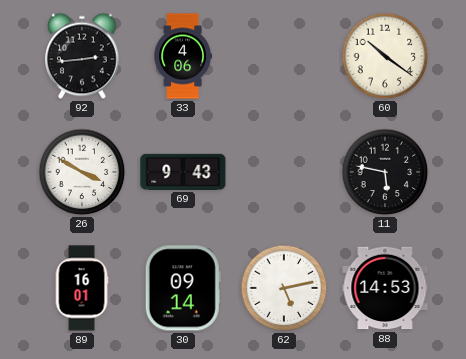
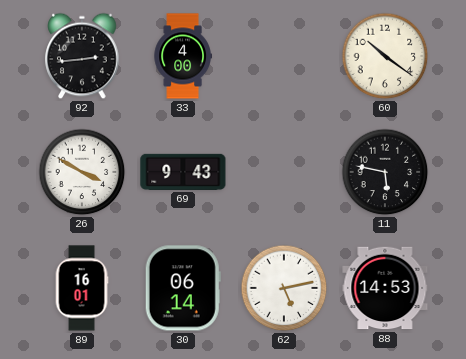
33: 4:06 -> 4:00 (183, 56)
30: 09:14 -> 06:14 (183, 288)
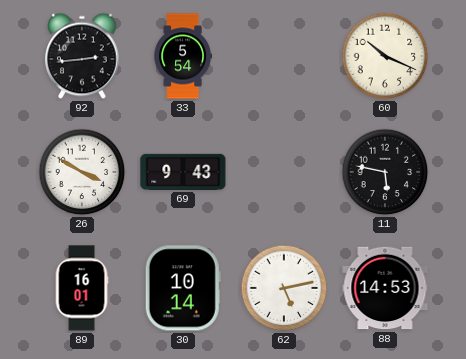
33: 4:00 -> 5:54 (183, 56)
60: 10:21 -> 10:19 (385, 56)
30: 06:14 -> 10:14 (183, 288)
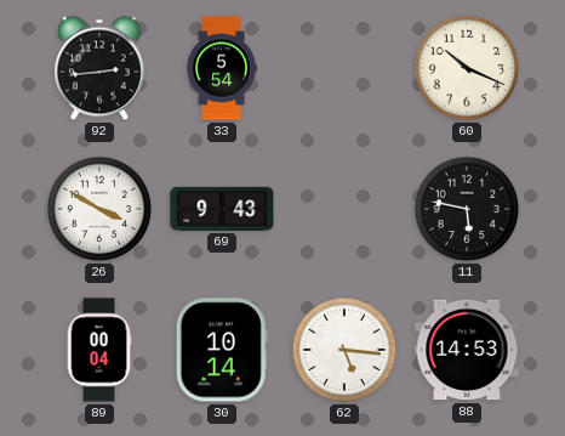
89: 16:01 -> 00:04 (99, 350)
62: 5:13 -> 5:16 (344, 350)
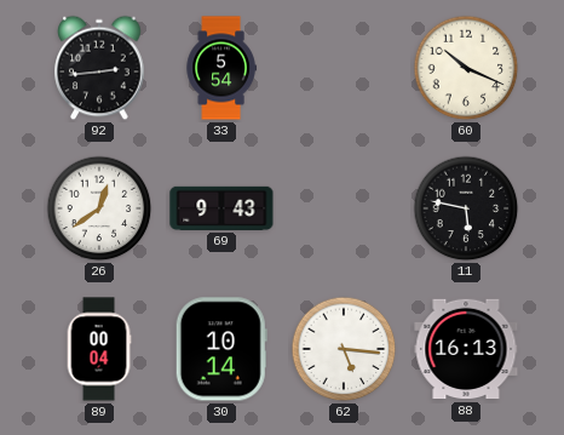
26: 3:50 -> 12:39 (99, 208)
88: 14:53 -> 16:13 (466, 349)
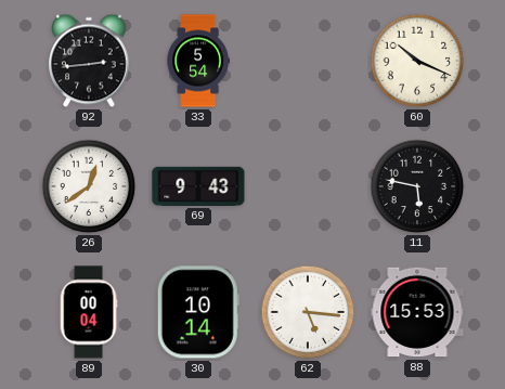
88: 16:13 -> 15:53 (417, 312)
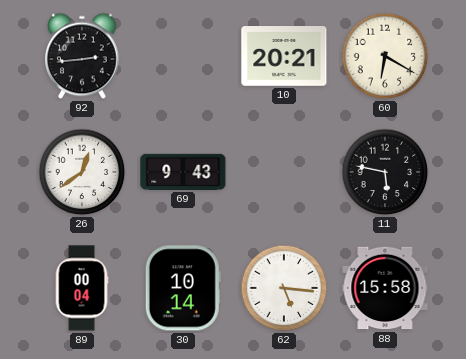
33: 5:54 -> none (198, 61)
10: none -> 20:21 (284, 57)
60: 10:19 -> 6:20 (385, 56)
88: 15:53 -> 15:58 (385, 288)
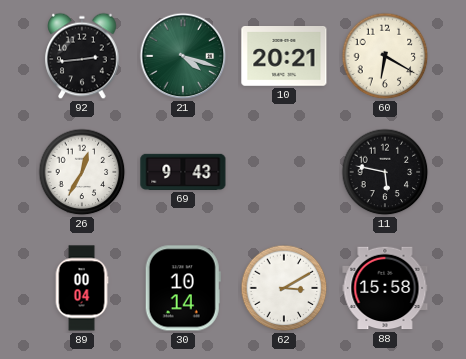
21: none -> 4:18 (183, 56)
26: 12:39 -> 12:35 (82, 172)
62: 5:16 -> 3:10 (284, 288)
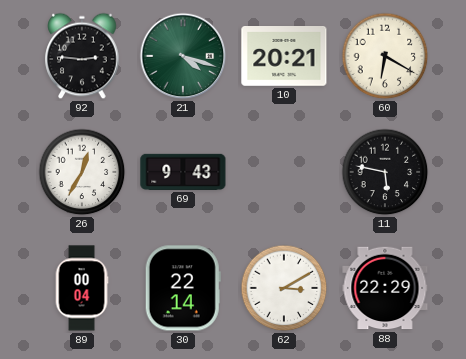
92: 2:44 -> 2:46 (82, 56)
30: 10:14 -> 22:14 (183, 288)
88: 15:58 -> 22:29 (385, 288)
